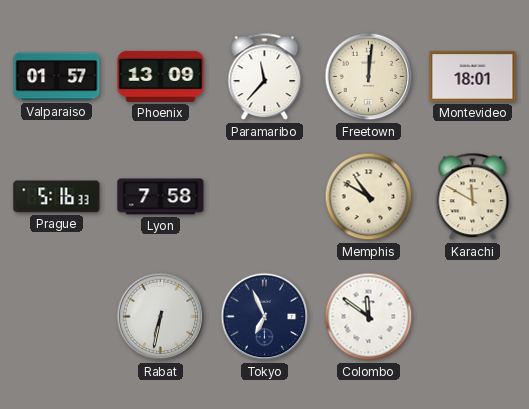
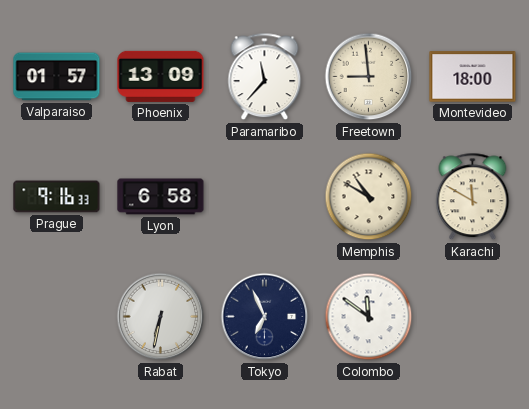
Freetown: 12:01 -> 8:59 (369, 77)
Montevideo: 18:01 -> 18:00 (473, 77)
Prague: 5:16 -> 9:16 (57, 197)
Lyon: 7:58 -> 6:58 (161, 197)
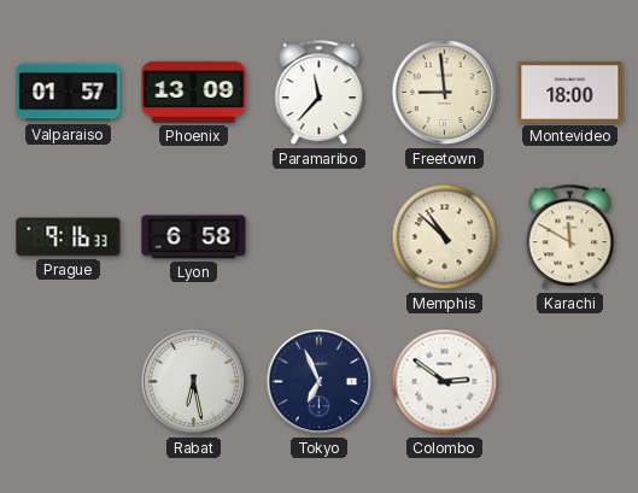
Memphis: 10:50 -> 10:52 (445, 237)
Rabat: 6:32 -> 6:28 (194, 382)
Colombo: 11:51 -> 2:51 (445, 382)
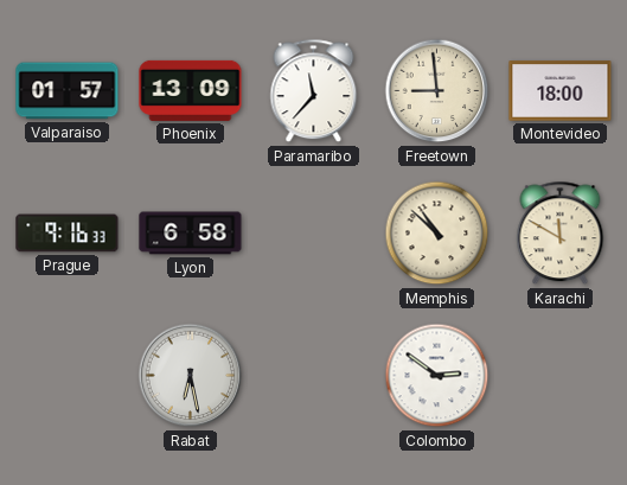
Tokyo: 6:56 -> none (320, 382)
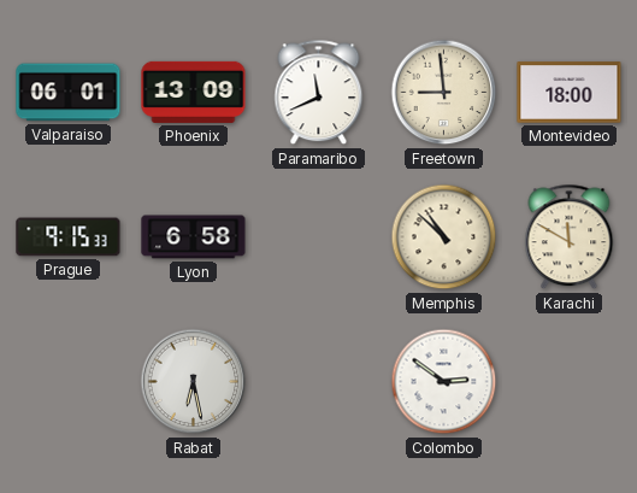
Valparaiso: 01:57 -> 06:01 (69, 93)
Paramaribo: 11:37 -> 11:41 (319, 93)
Prague: 9:16 -> 9:15 (69, 237)
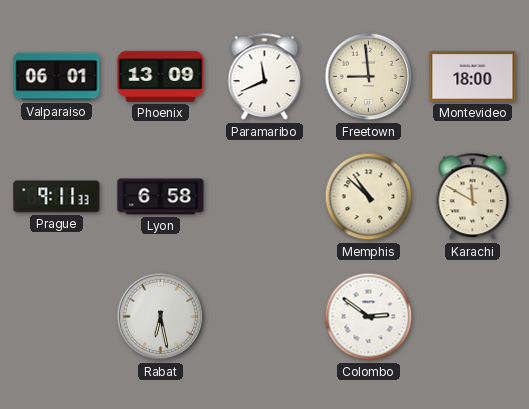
Prague: 9:15 -> 9:11 (57, 197)
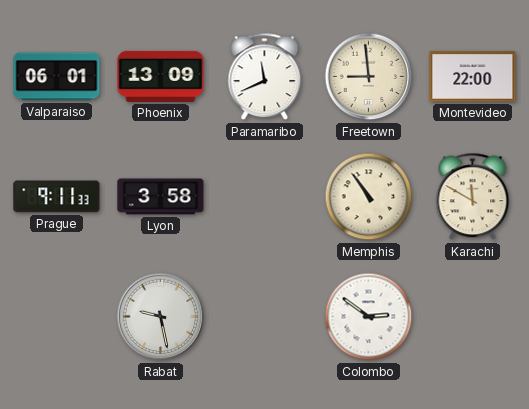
Montevideo: 18:00 -> 22:00 (473, 77)
Lyon: 6:58 -> 3:58 (161, 197)
Memphis: 10:52 -> 10:54 (369, 197)
Rabat: 6:28 -> 9:28 (161, 317)
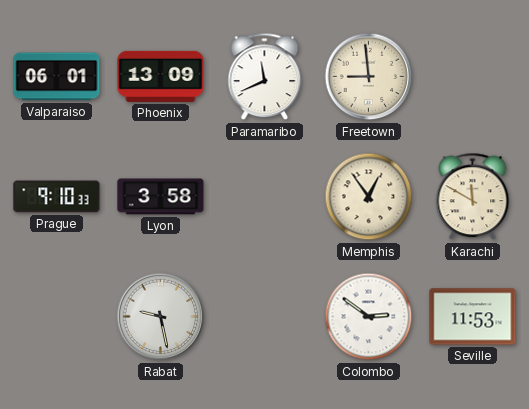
Montevideo: 22:00 -> none (473, 77)
Prague: 9:11 -> 9:10 (57, 197)
Memphis: 10:54 -> 12:54 (369, 197)
Seville: none -> 11:53 (473, 317)
